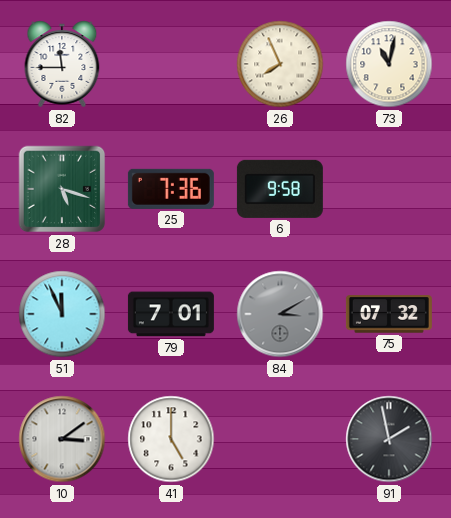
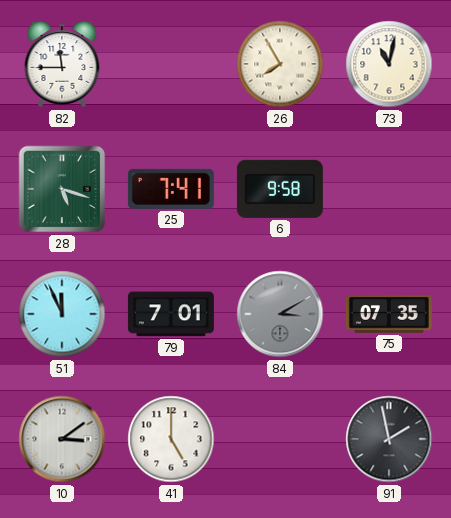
26: 7:56 -> 7:55 (280, 64)
25: 7:36 -> 7:41 (171, 189)
75: 07:32 -> 07:35 (389, 314)
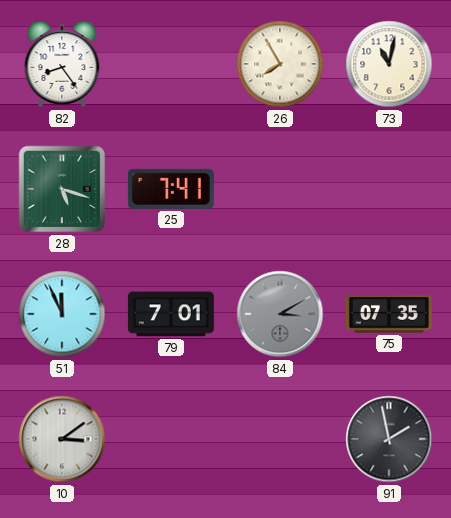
82: 11:45 -> 8:24 (62, 64)
6: 9:58 -> none (280, 189)
41: 5:00 -> none (171, 439)
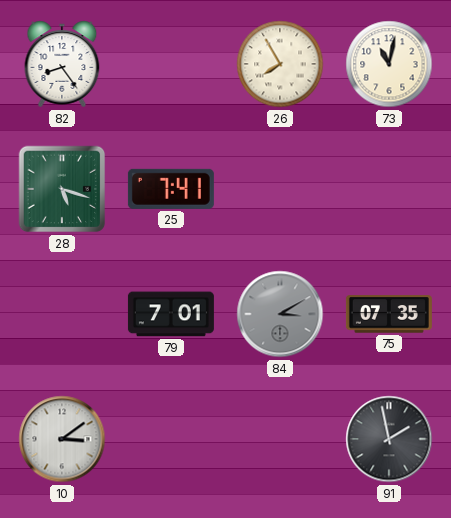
51: 11:56 -> none (62, 314)
